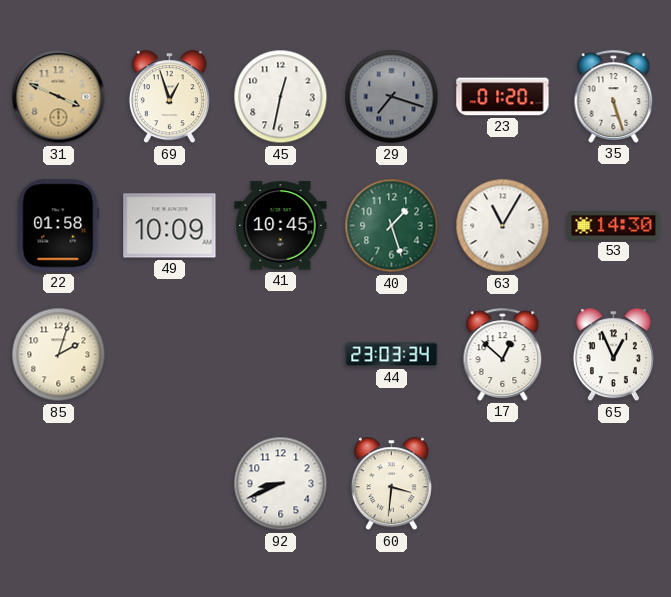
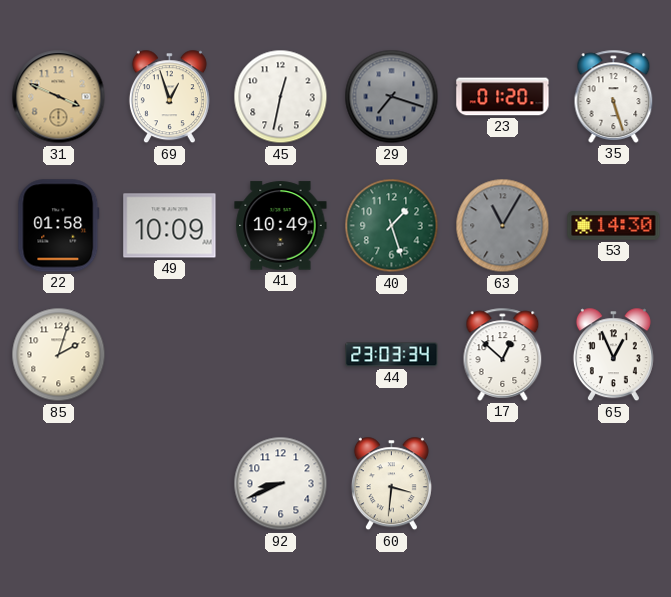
41: 10:45 -> 10:49 (281, 226)
63 dial: white -> grey (503, 226)
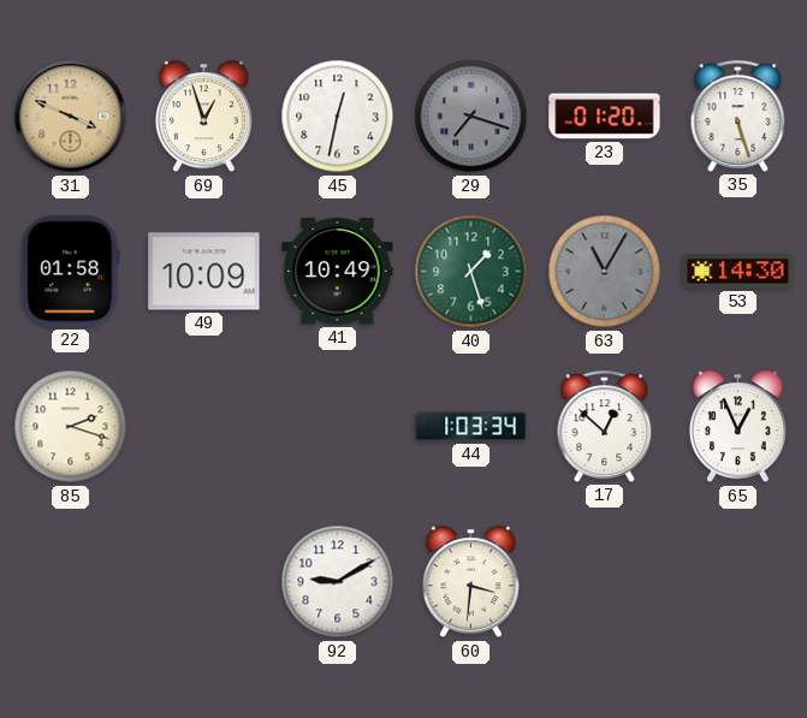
85: 2:03 -> 2:18 (71, 427)
44: 23:03 -> 1:03 (471, 427)
92: 8:41 -> 9:10 (338, 582)
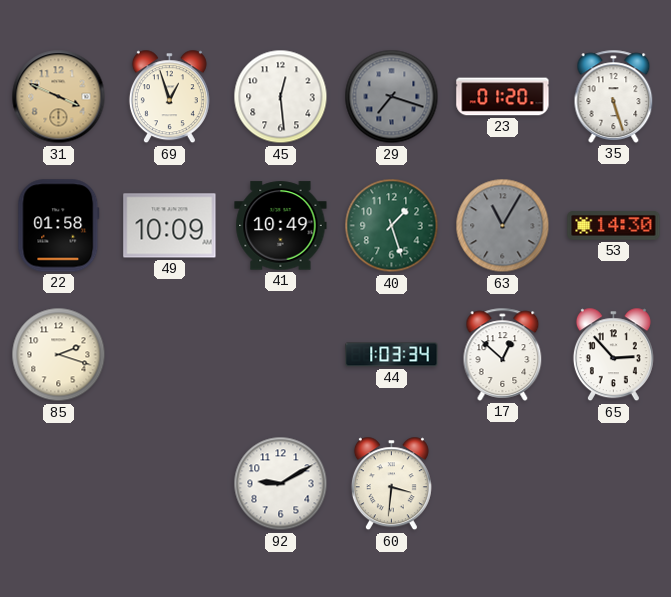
45: 12:32 -> 12:29 (281, 97)
65: 12:56 -> 2:53 (613, 355)
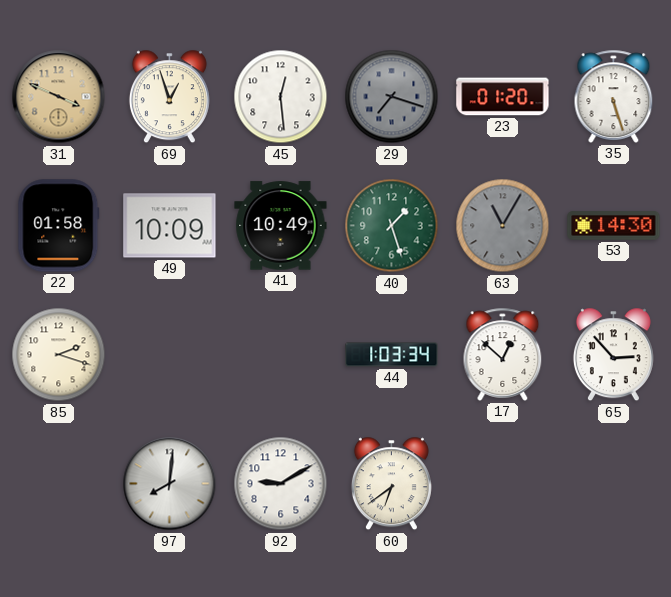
97: none -> 8:01 (170, 484)
60: 3:31 -> 6:39 (391, 484)
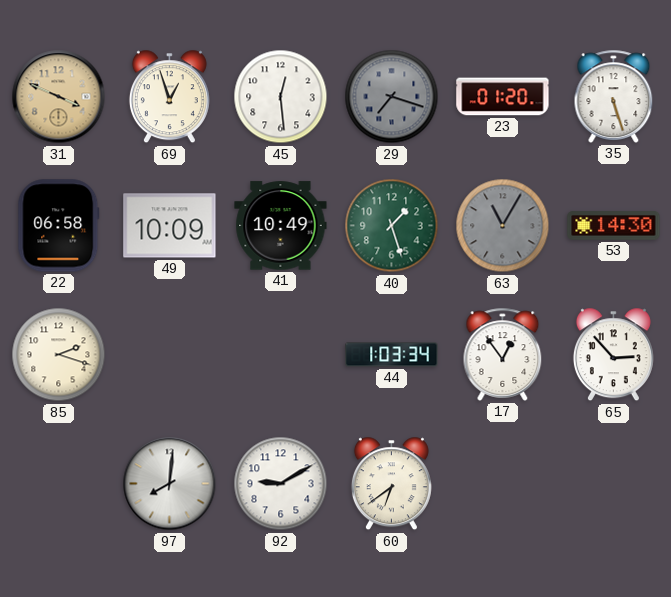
22: 01:58 -> 06:58 (59, 226)
17: 12:52 -> 12:54 (503, 354)
